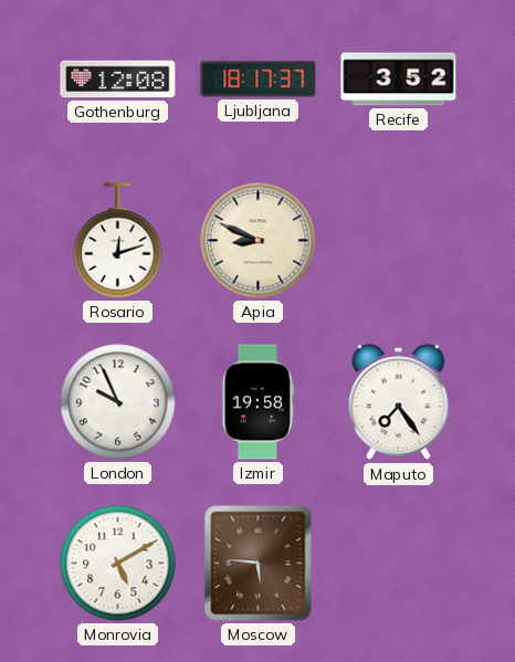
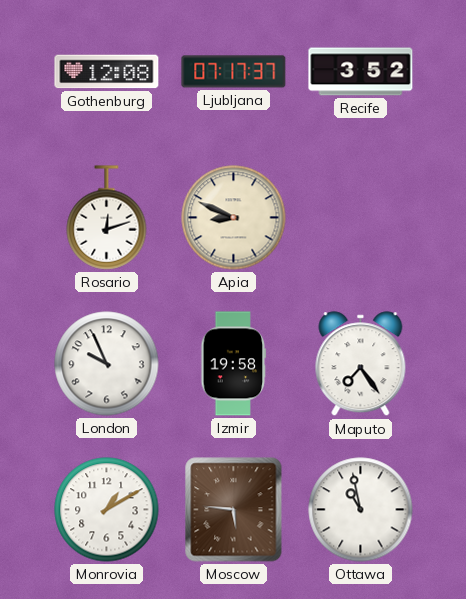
Ljubljana: 18:17 -> 07:17 (234, 72)
Monrovia: 5:10 -> 1:10 (107, 510)
Ottawa: none -> 10:58 (361, 510)
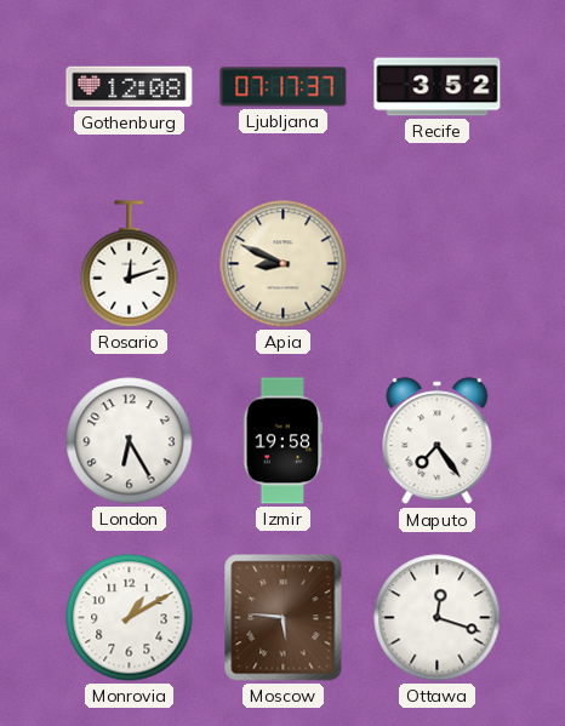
London: 9:56 -> 6:25 (130, 441)
Ottawa: 10:58 -> 12:18 (438, 618)
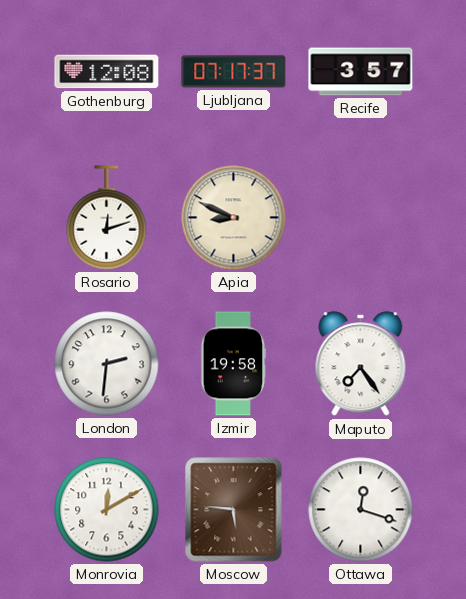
Recife: 3:52 -> 3:57 (361, 72)
London: 6:25 -> 2:31 (107, 364)
Monrovia: 1:10 -> 12:10 (107, 510)
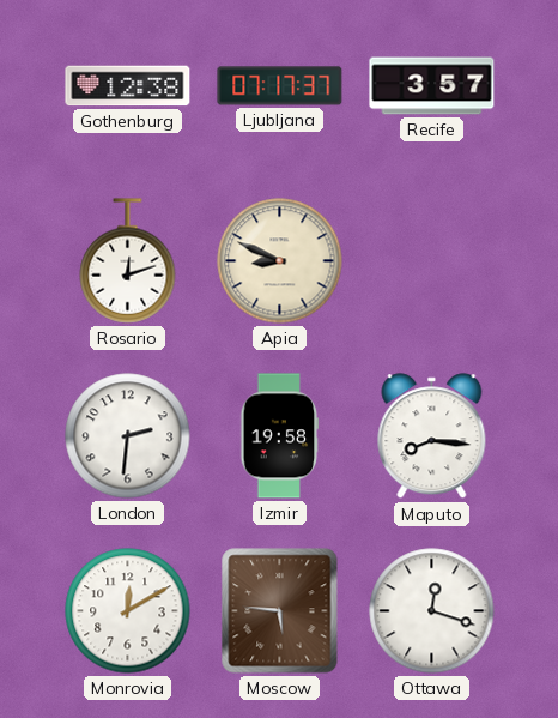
Gothenburg: 12:08 -> 12:38 (128, 86)
Maputo: 7:24 -> 8:16 (432, 436)
